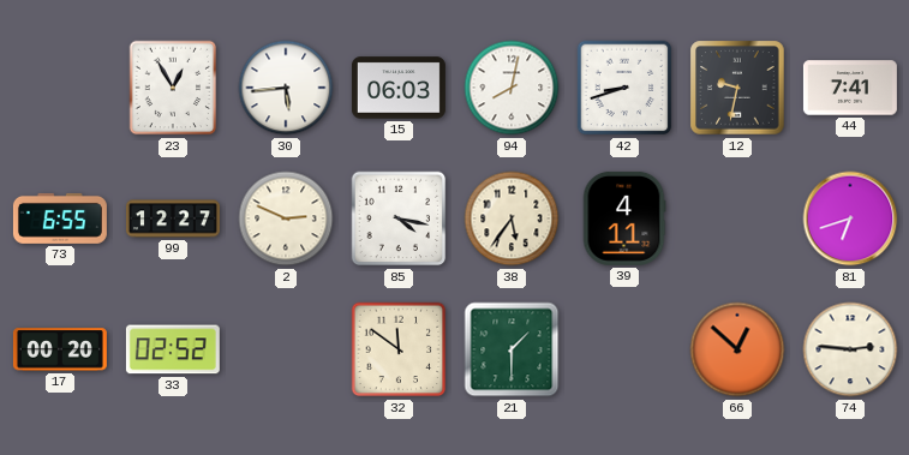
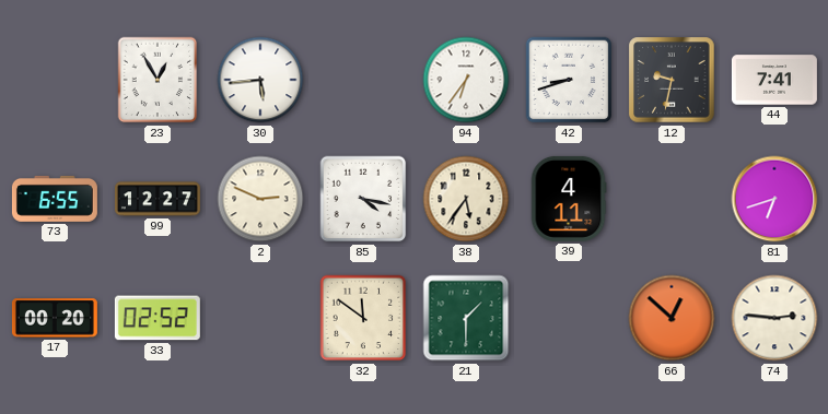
15: 06:03 -> none (399, 88)
94: 8:02 -> 6:36 (466, 80)
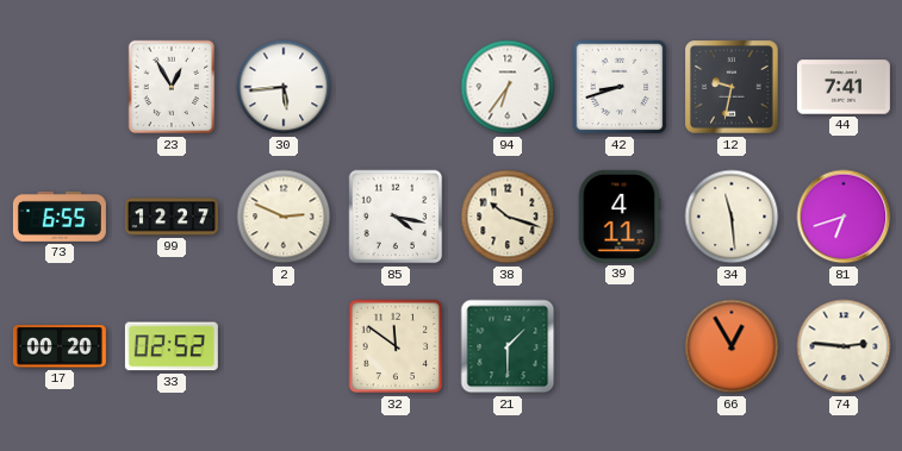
38: 5:36 -> 10:18 (508, 217)
34: none -> 11:29 (732, 217)
66: 12:52 -> 12:55 (732, 346)
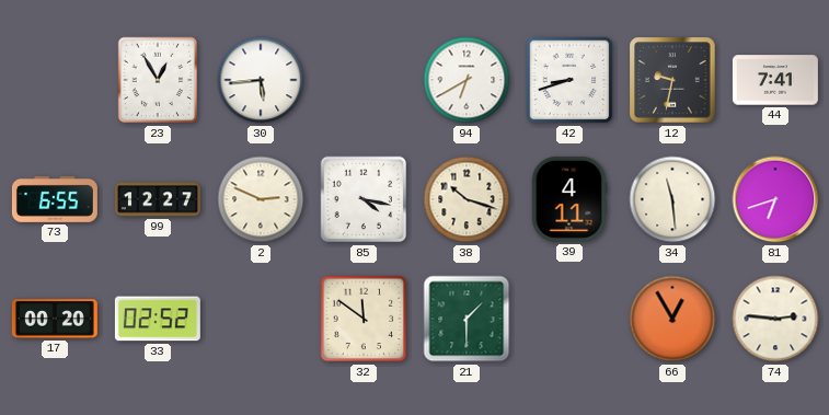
94: 6:36 -> 6:40 (467, 80)
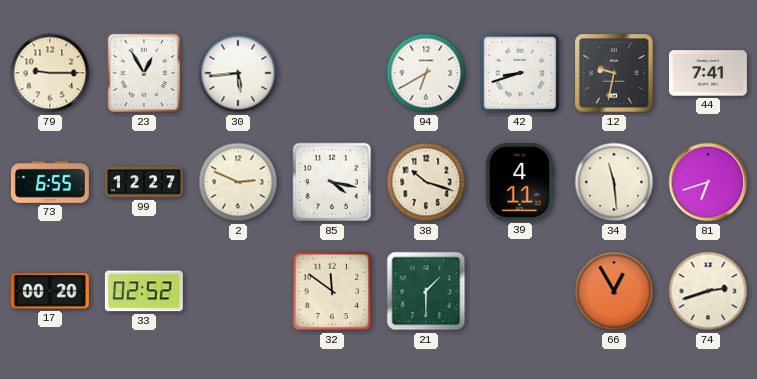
79: none -> 9:15 (50, 73)
74: 2:46 -> 2:42 (708, 291)
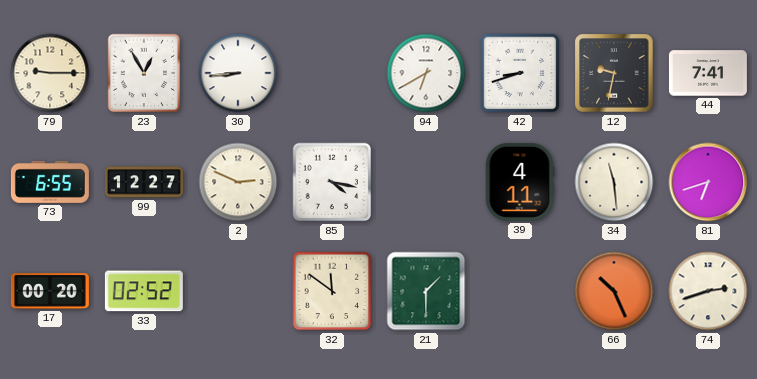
30: 5:44 -> 8:44 (238, 73)
38: 10:18 -> none (426, 182)
66: 12:55 -> 10:26 (614, 291)
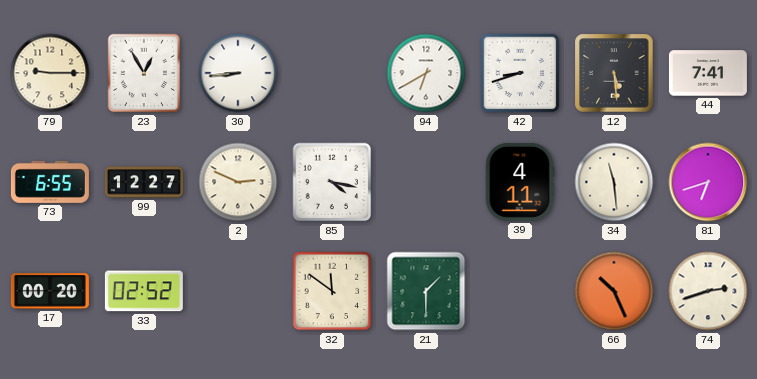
12: 9:32 -> 5:29 (614, 73)
